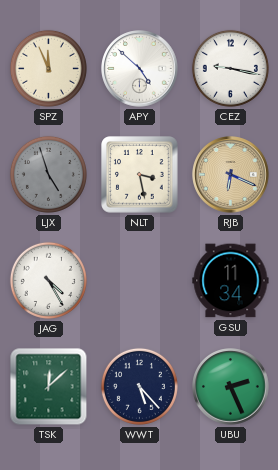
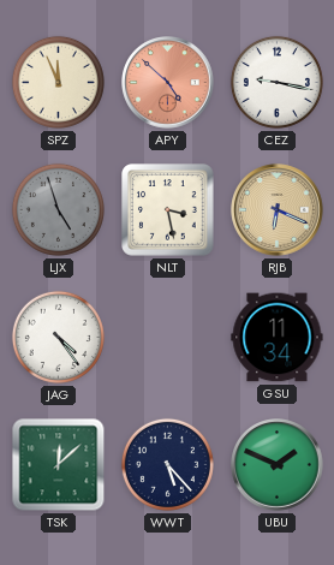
APY dial: white -> salmon (168, 83)
JAG: 4:25 -> 4:24 (58, 337)
UBU: 2:26 -> 1:49 (278, 465)
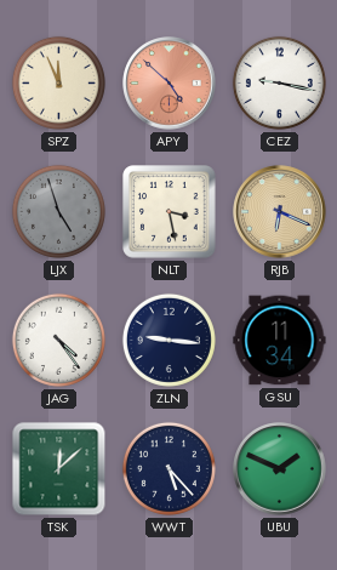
ZLN: none -> 9:16 (168, 340)
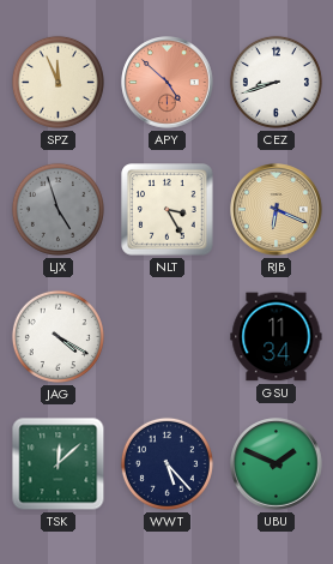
CEZ: 9:17 -> 8:42 (276, 82)
NLT: 3:28 -> 3:25 (168, 210)
JAG: 4:24 -> 4:20 (57, 336)
ZLN: 9:16 -> none (168, 340)
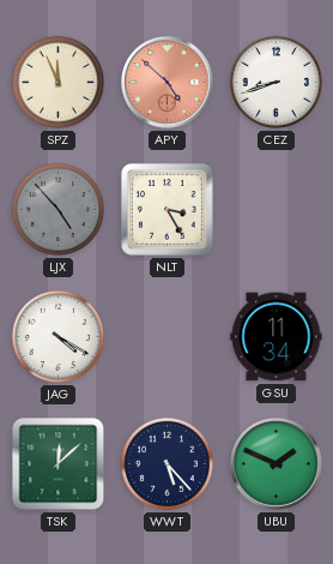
LJX: 4:57 -> 4:53 (57, 209)
RJB: 6:19 -> none (277, 210)
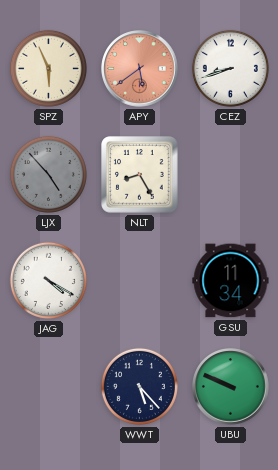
SPZ: 11:56 -> 5:56 (48, 68)
APY: 4:52 -> 5:39 (140, 69)
NLT: 3:25 -> 8:25 (140, 175)
TSK: 12:08 -> none (59, 464)
UBU: 1:49 -> 9:49 (231, 387)
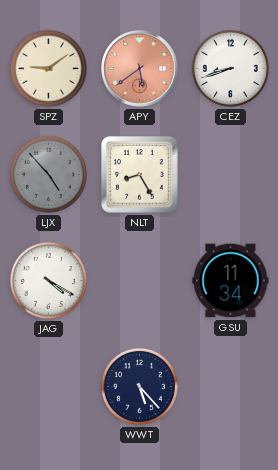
SPZ: 5:56 -> 9:09 (48, 68)
UBU: 9:49 -> none (231, 387)
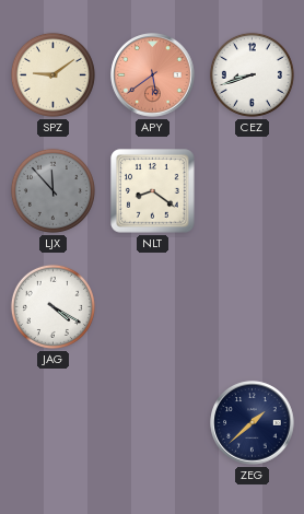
LJX: 4:53 -> 11:53 (52, 190)
NLT: 8:25 -> 8:21 (153, 191)
GSU: 11:34 -> none (231, 281)
WWT: 5:23 -> none (139, 386)
ZEG: none -> 1:38 (253, 423)
